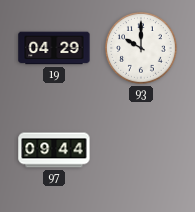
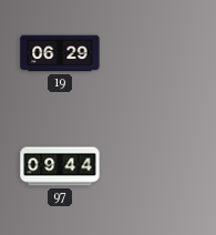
19: 04:29 -> 06:29 (60, 53)
93: 10:00 -> none (142, 49)
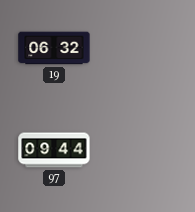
19: 06:29 -> 06:32 (54, 48)
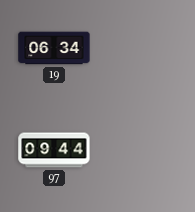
19: 06:32 -> 06:34 (54, 48)
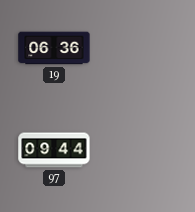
19: 06:34 -> 06:36 (54, 48)
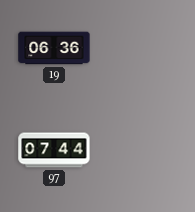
97: 09:44 -> 07:44 (54, 150)
